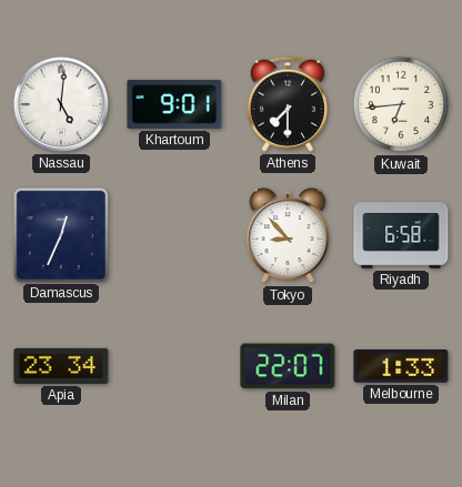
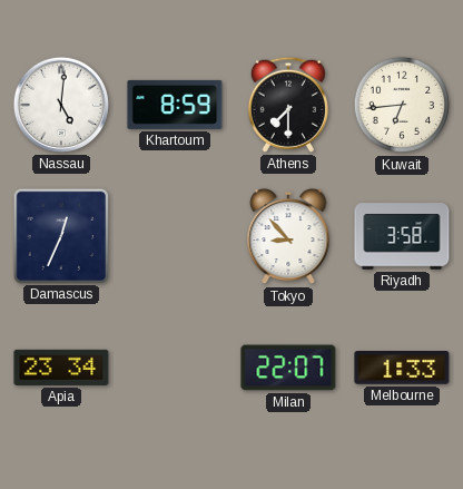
Khartoum: 9:01 -> 8:59 (175, 105)
Riyadh: 6:58 -> 3:58 (402, 236)
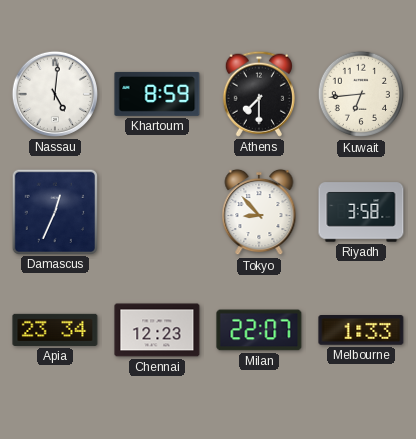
Chennai: none -> 12:23 (157, 330)
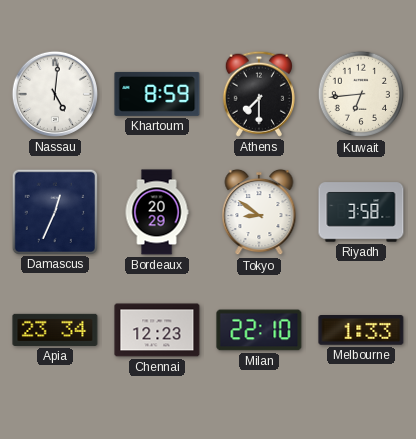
Bordeaux: none -> 20:29 (157, 212)
Tokyo: 8:53 -> 8:51 (259, 212)
Milan: 22:07 -> 22:10 (259, 330)
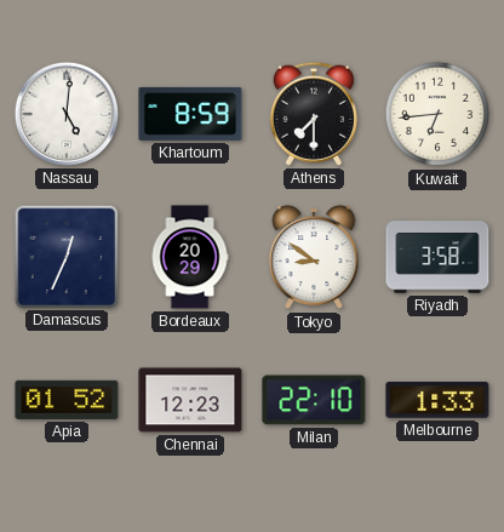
Apia: 23:34 -> 01:52 (67, 400)
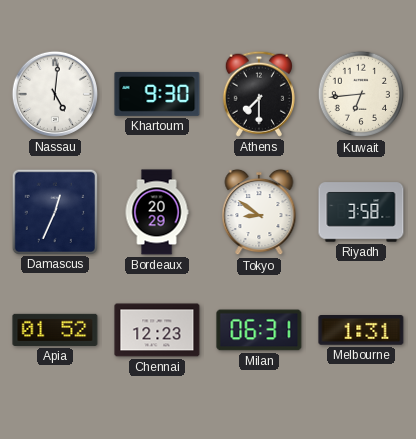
Khartoum: 8:59 -> 9:30 (157, 94)
Milan: 22:10 -> 06:31 (259, 330)
Melbourne: 1:33 -> 1:31 (361, 330)
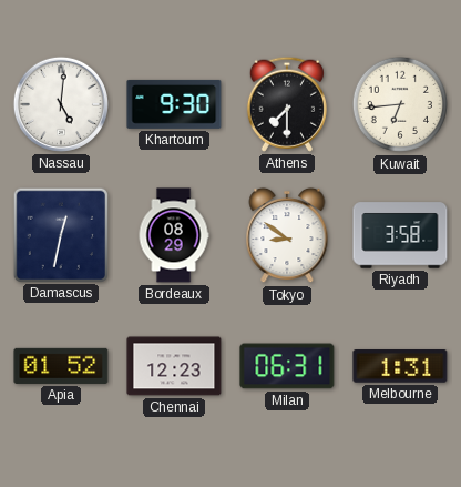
Damascus: 12:34 -> 12:32 (60, 234)
Bordeaux: 20:29 -> 08:29 (174, 235)
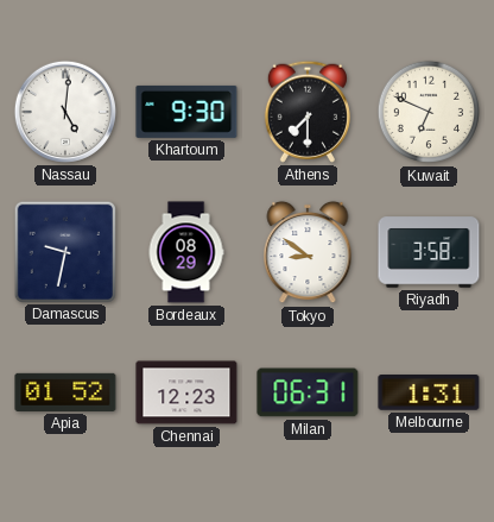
Kuwait: 6:44 -> 6:49 (429, 112)
Damascus: 12:32 -> 9:32 (64, 251)
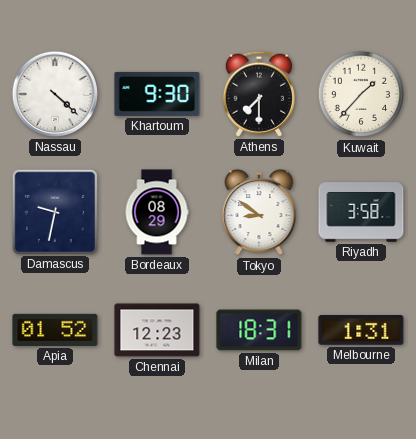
Nassau: 5:01 -> 4:22 (55, 94)
Kuwait: 6:49 -> 1:37 (361, 94)
Milan: 06:31 -> 18:31 (259, 330)
